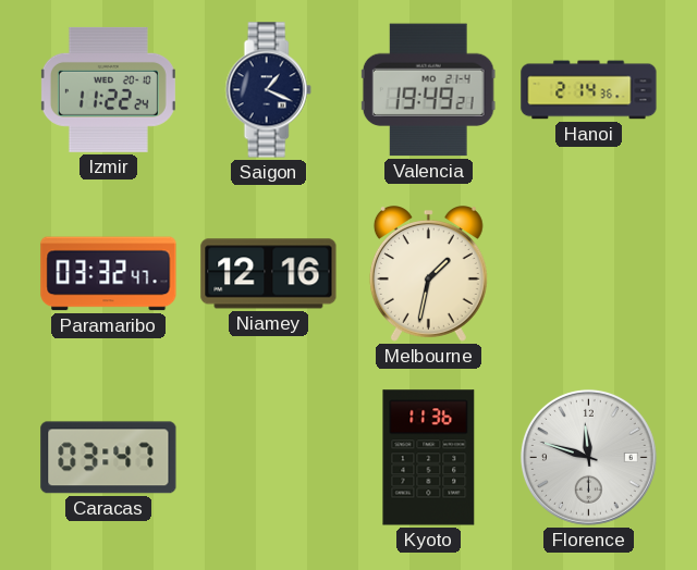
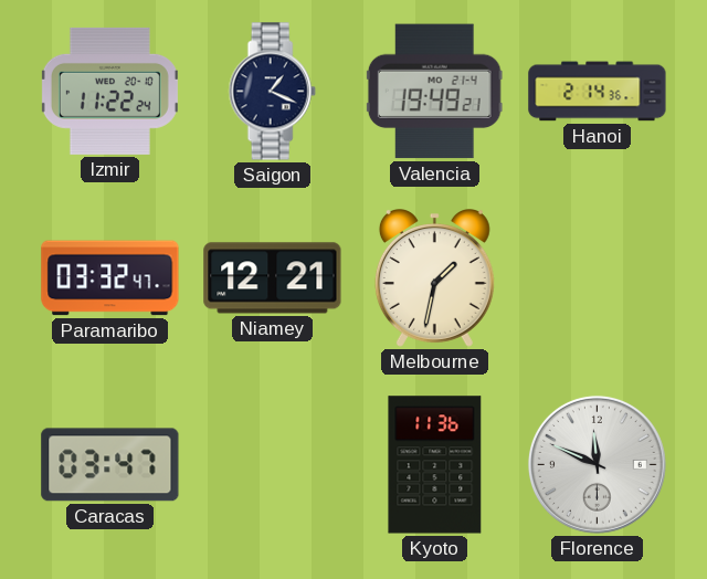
Niamey: 12:16 -> 12:21 (273, 278)
Florence: 11:48 -> 11:49 (597, 464)
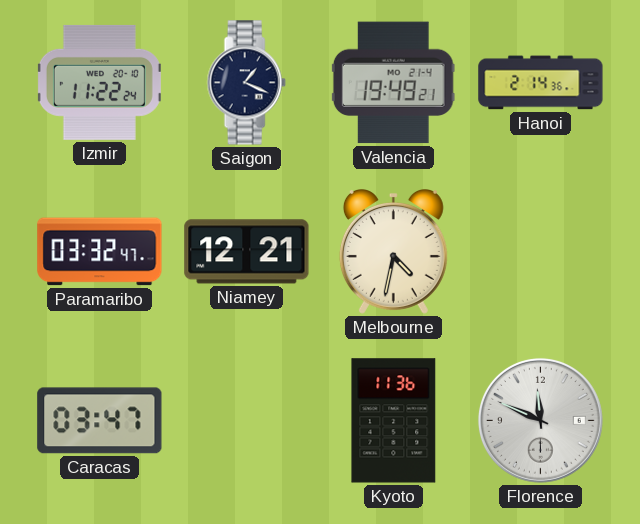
Melbourne: 1:32 -> 4:32 (393, 252)
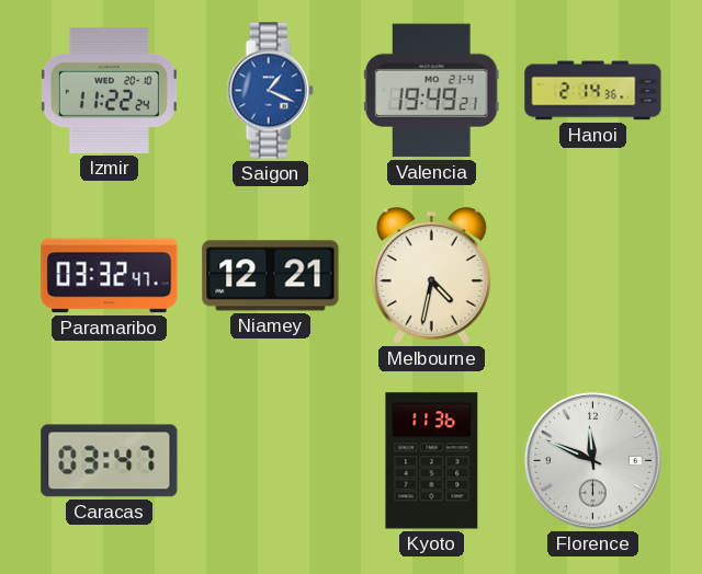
Saigon dial: navy -> blue (270, 91)
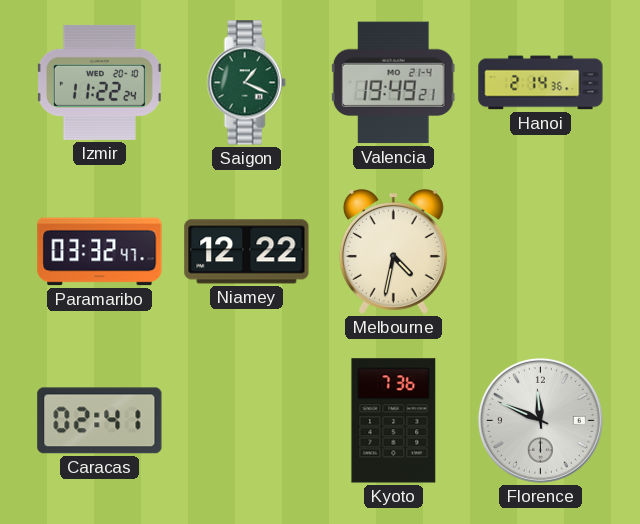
Saigon dial: blue -> green (246, 83)
Niamey: 12:21 -> 12:22 (247, 252)
Caracas: 03:47 -> 02:41 (100, 421)
Kyoto: 11:36 -> 7:36 (394, 421)
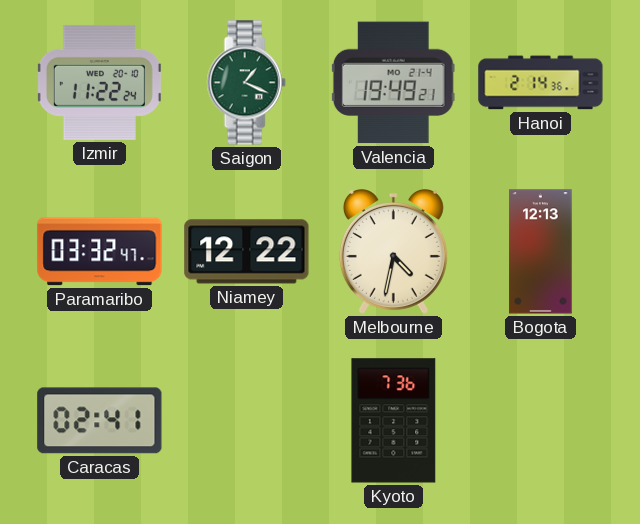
Bogota: none -> 12:13 (541, 252)
Florence: 11:49 -> none (540, 420)
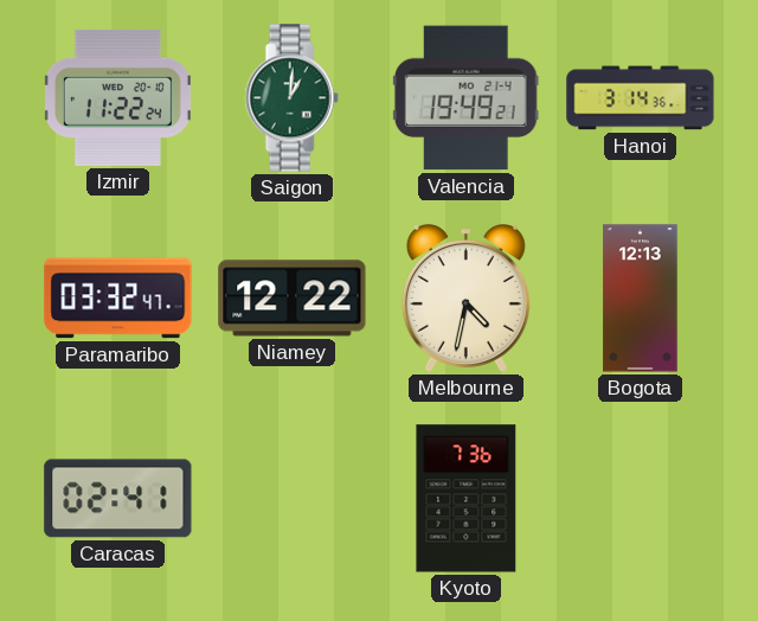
Saigon: 1:19 -> 1:01 (291, 98)
Hanoi: 2:14 -> 3:14 (641, 98)
